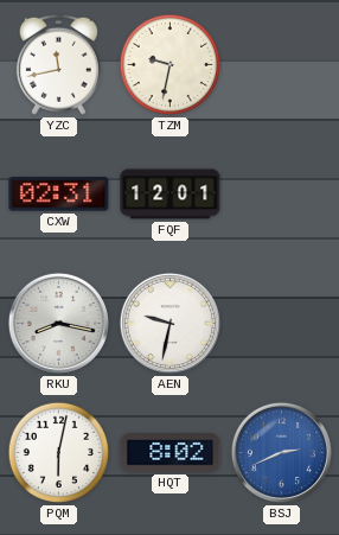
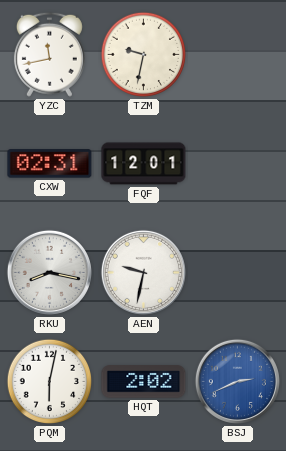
HQT: 8:02 -> 2:02 (144, 382)
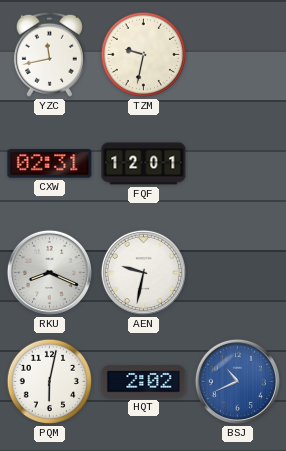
RKU: 8:17 -> 8:19 (49, 272)
BSJ: 2:41 -> 10:41 (237, 381)
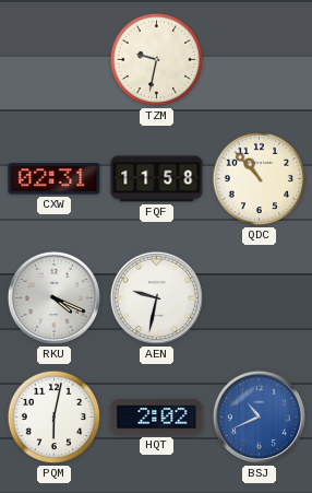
YZC: 11:43 -> none (49, 54)
FQF: 12:01 -> 11:58 (157, 179)
QDC: none -> 10:53 (260, 179)
RKU: 8:19 -> 4:19 (53, 297)
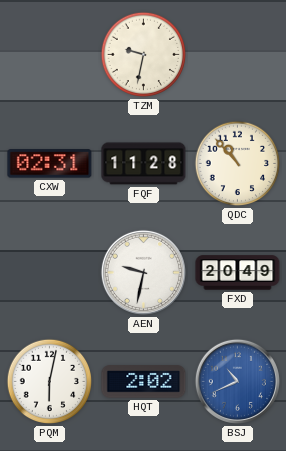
FQF: 11:58 -> 11:28 (144, 164)
RKU: 4:19 -> none (53, 297)
FXD: none -> 20:49 (238, 273)
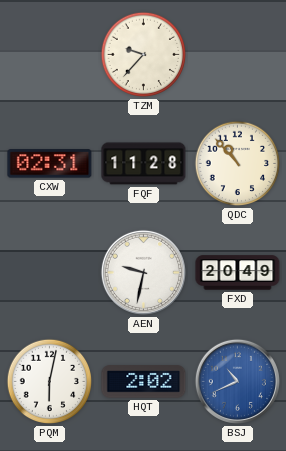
TZM: 9:32 -> 9:37 (144, 55)
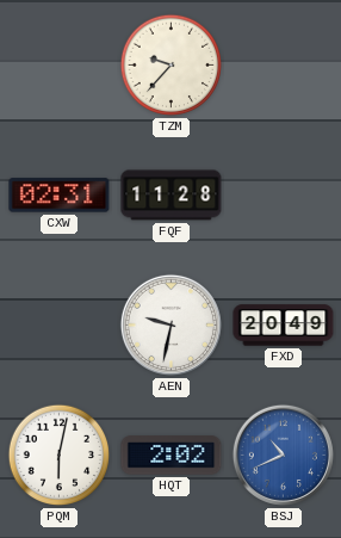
QDC: 10:53 -> none (238, 164)
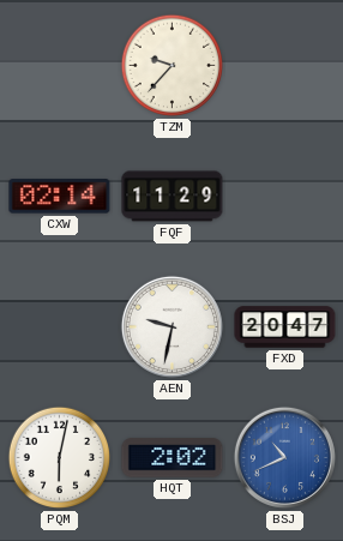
CXW: 02:31 -> 02:14 (60, 197)
FQF: 11:28 -> 11:29 (173, 197)
FXD: 20:49 -> 20:47 (285, 327)
